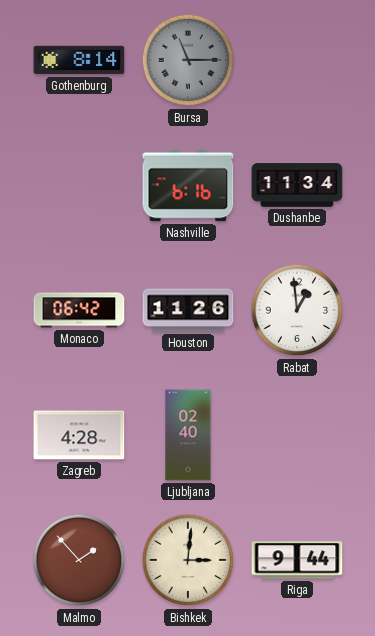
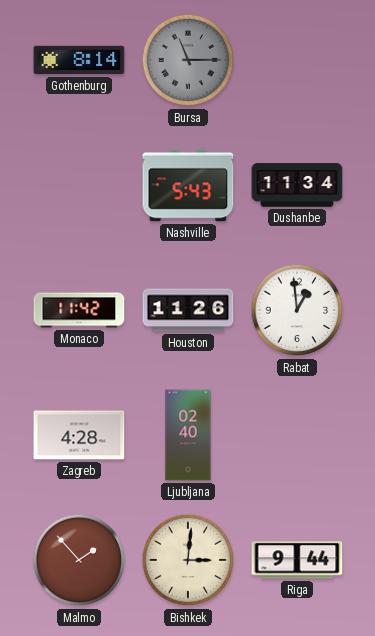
Nashville: 6:16 -> 5:43 (188, 185)
Monaco: 06:42 -> 11:42 (79, 310)
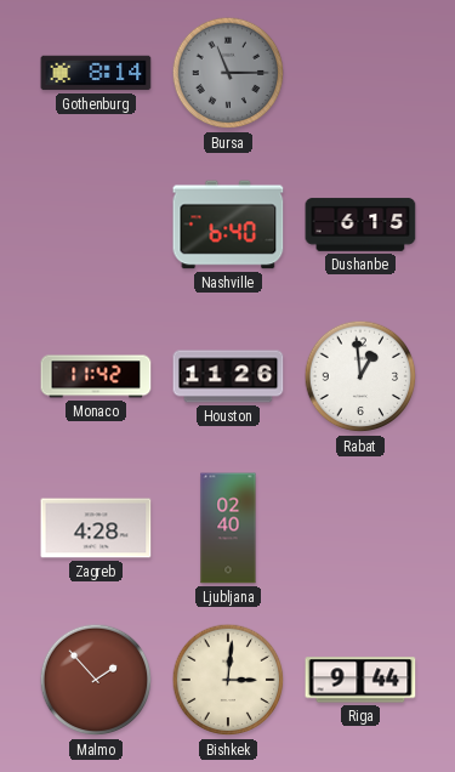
Nashville: 5:43 -> 6:40 (228, 225)
Dushanbe: 11:34 -> 6:15 (360, 225)
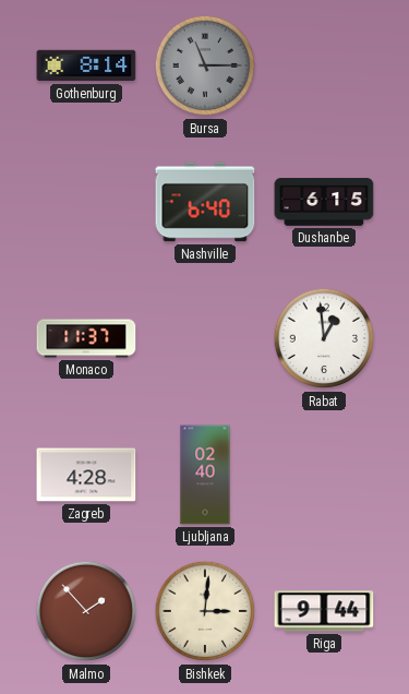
Monaco: 11:42 -> 11:37 (86, 338)
Houston: 11:26 -> none (228, 376)
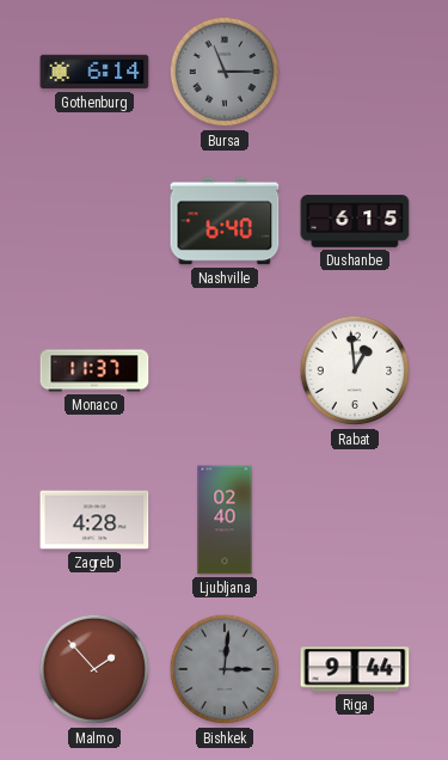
Gothenburg: 8:14 -> 6:14 (94, 72)
Bishkek dial: cream -> grey (225, 669)
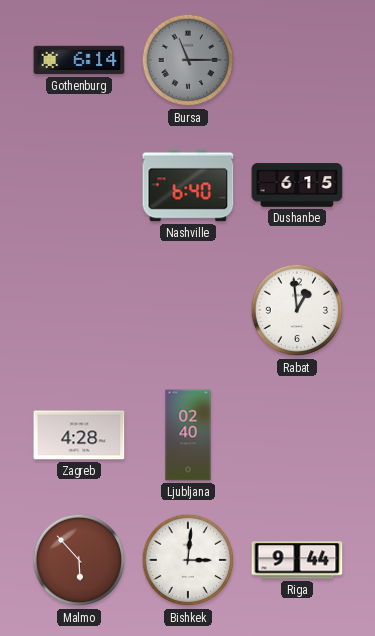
Monaco: 11:37 -> none (94, 370)
Malmo: 1:53 -> 5:53 (79, 560)
Bishkek dial: grey -> white (188, 560)
